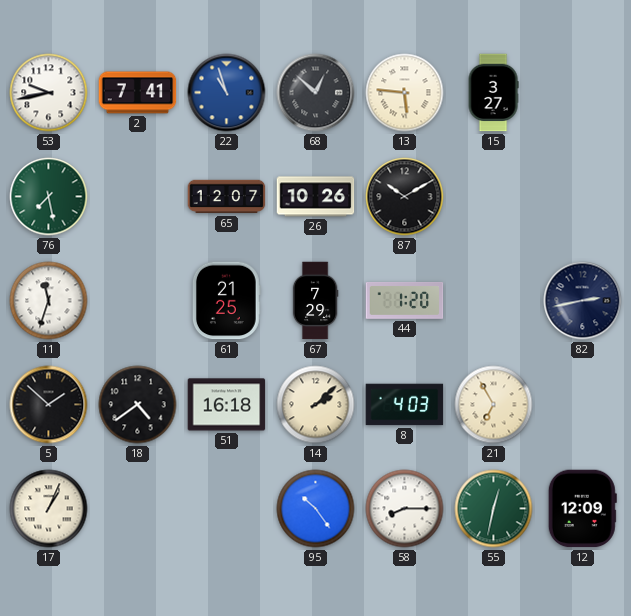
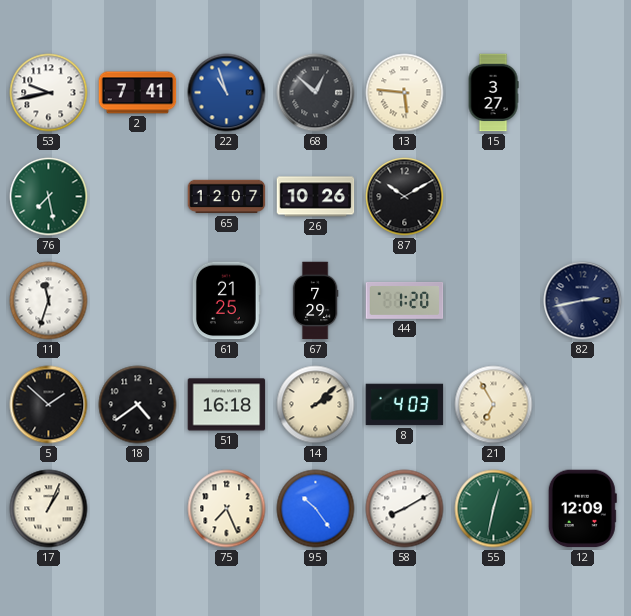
75: none -> 7:26 (227, 509)
58: 8:15 -> 8:10 (405, 509)
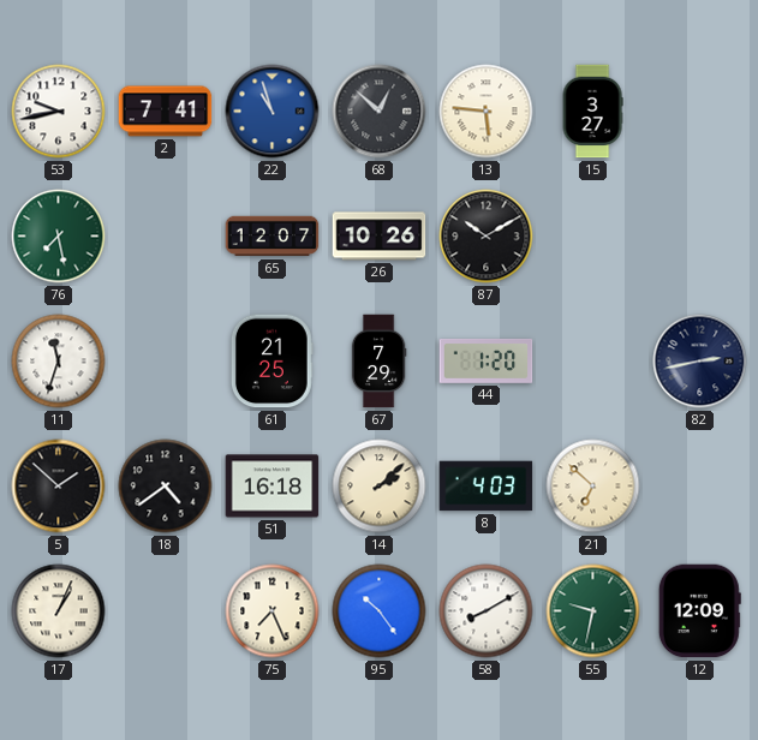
21: 6:55 -> 6:52 (593, 487)
55: 12:32 -> 9:32 (593, 611)
